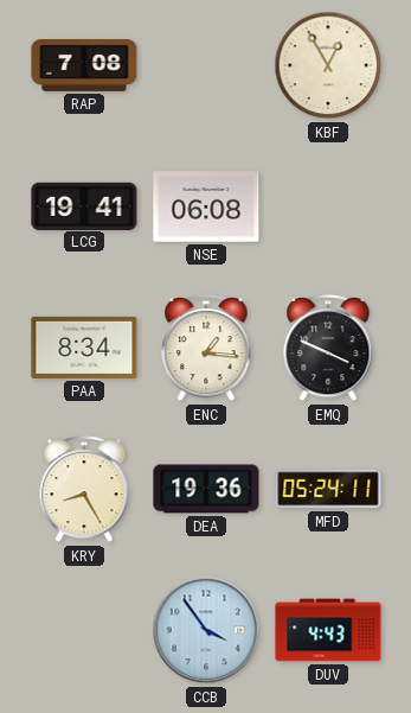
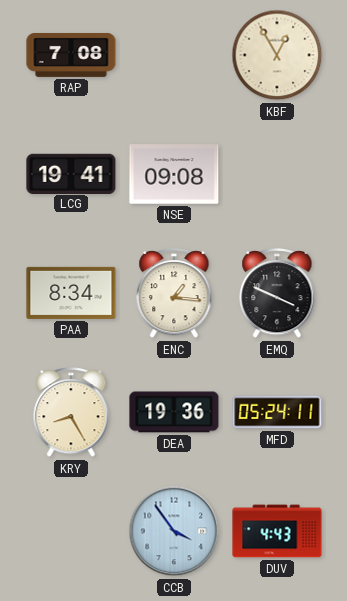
NSE: 06:08 -> 09:08 (174, 174)
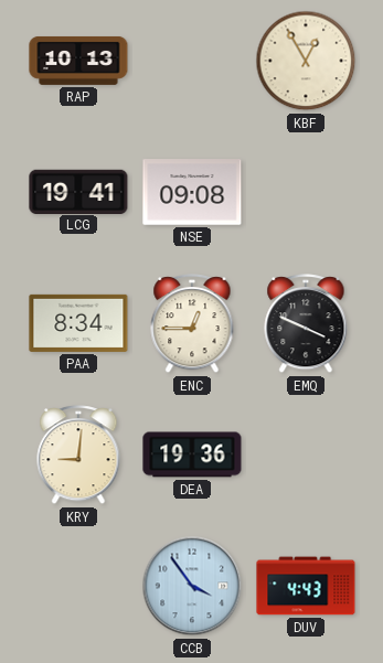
RAP: 7:08 -> 10:13 (78, 61)
ENC: 1:16 -> 12:45 (192, 324)
KRY: 8:25 -> 9:01 (78, 456)
MFD: 05:24 -> none (277, 412)
